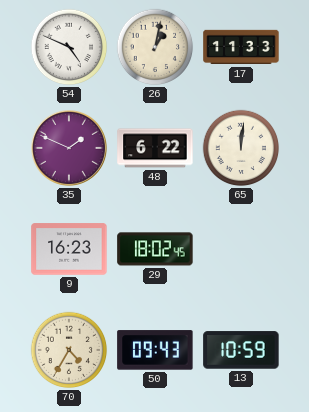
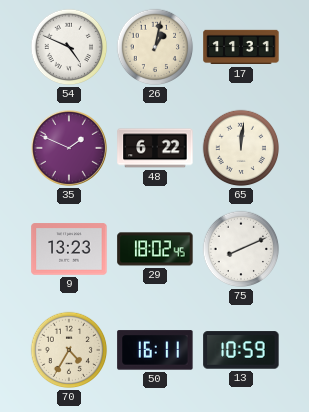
17: 11:33 -> 11:31 (241, 47)
9: 16:23 -> 13:23 (69, 249)
75: none -> 8:11 (241, 249)
50: 09:43 -> 16:11 (155, 350)
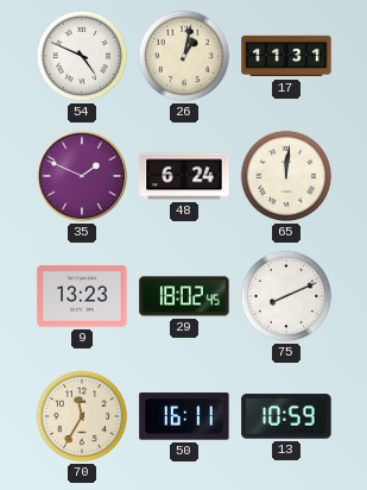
48: 6:22 -> 6:24 (184, 176)
70: 4:35 -> 11:35 (82, 416)
